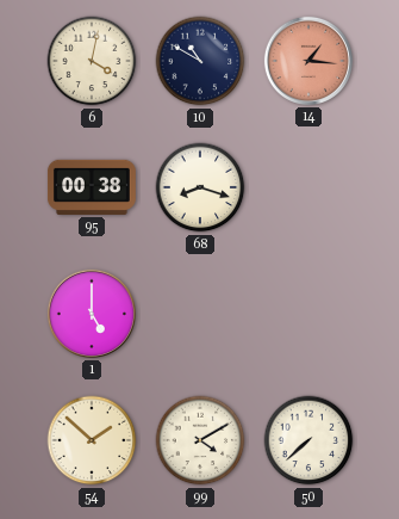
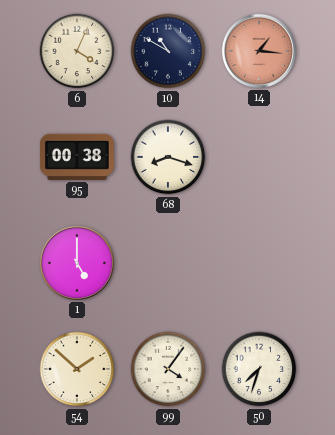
6: 4:02 -> 4:04 (77, 51)
99: 4:10 -> 4:06 (168, 369)
50: 7:38 -> 7:33 (259, 369)
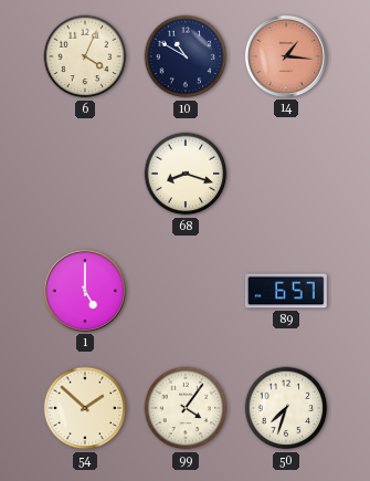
95: 00:38 -> none (77, 157)
89: none -> 6:57 (286, 291)
